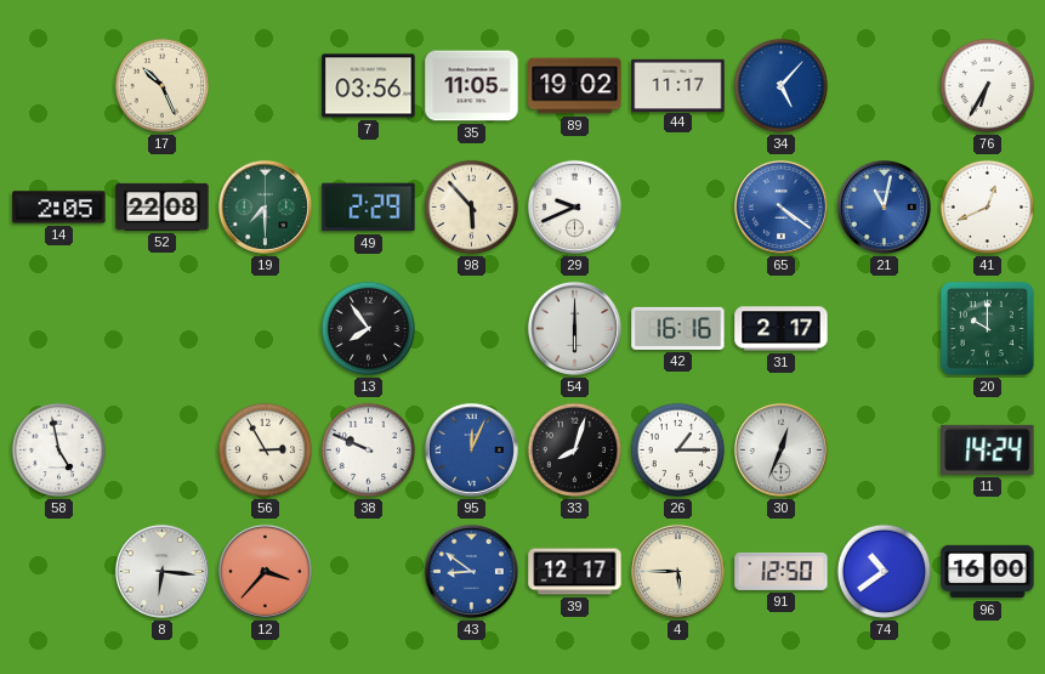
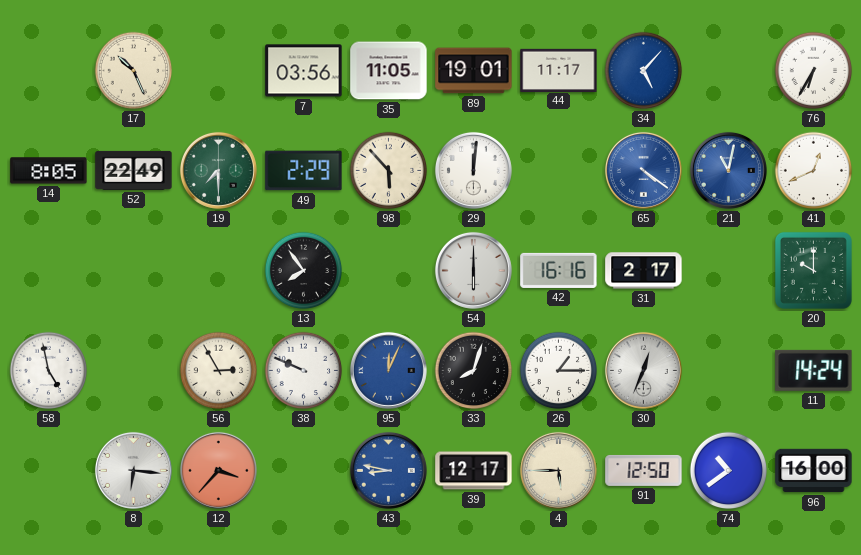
89: 19:02 -> 19:01 (474, 71)
14: 2:05 -> 8:05 (49, 171)
52: 22:08 -> 22:49 (134, 170)
29: 9:41 -> 12:01 (473, 170)
43: 8:51 -> 8:47 (388, 470)
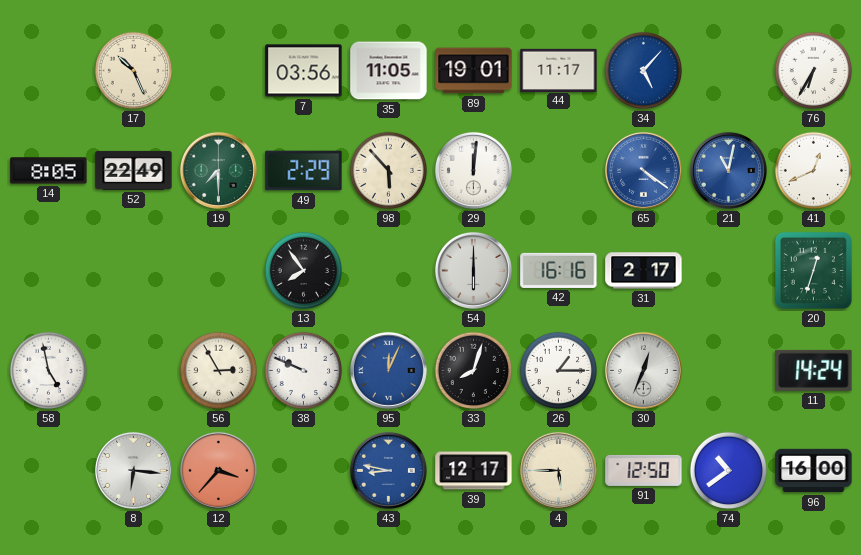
20: 10:00 -> 12:33 (813, 270)
